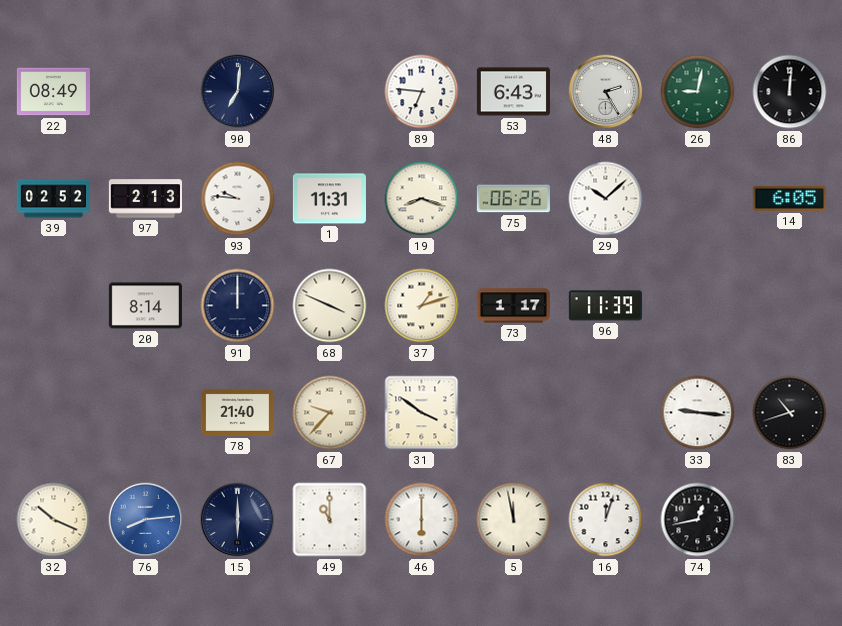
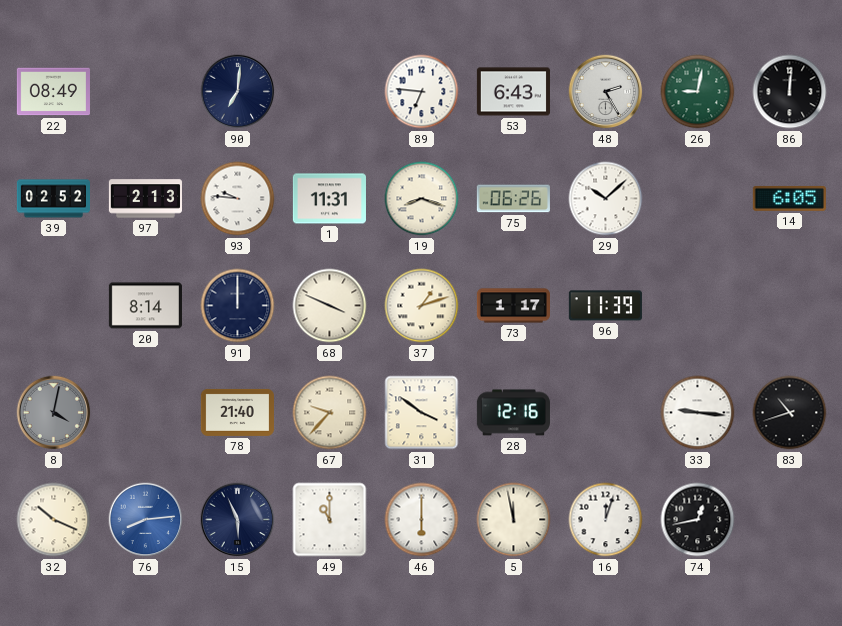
8: none -> 4:02 (54, 413)
28: none -> 12:16 (513, 413)
15: 6:00 -> 5:56 (238, 520)
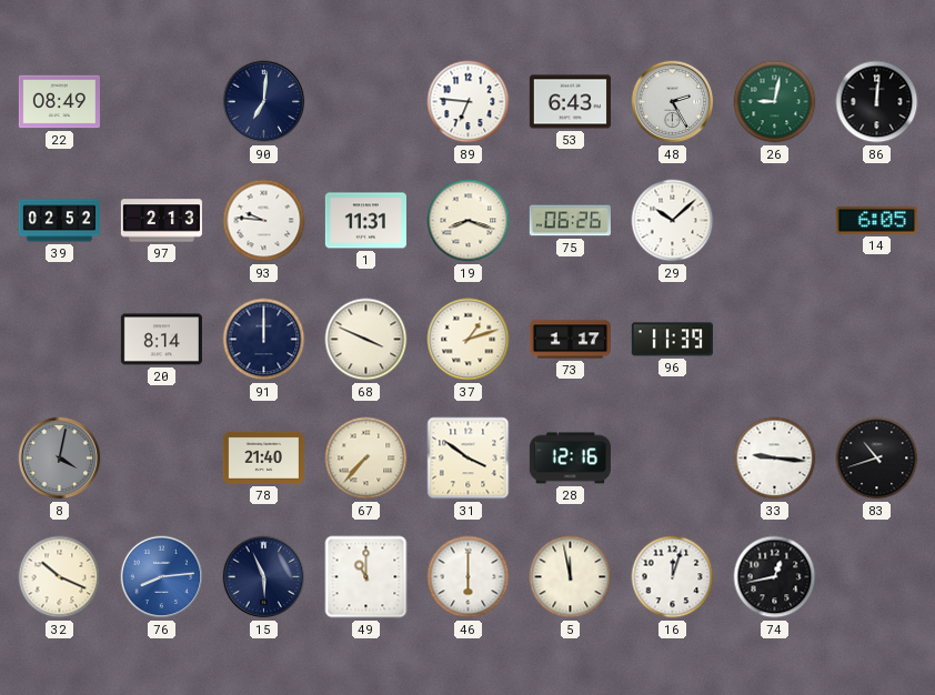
67: 9:37 -> 7:37 (366, 459)
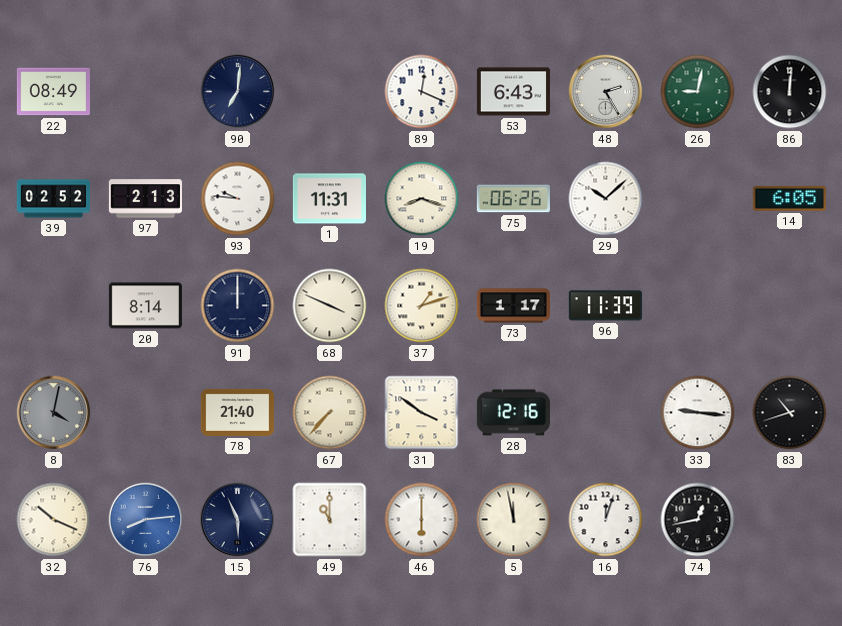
89: 6:46 -> 12:19 (422, 92)
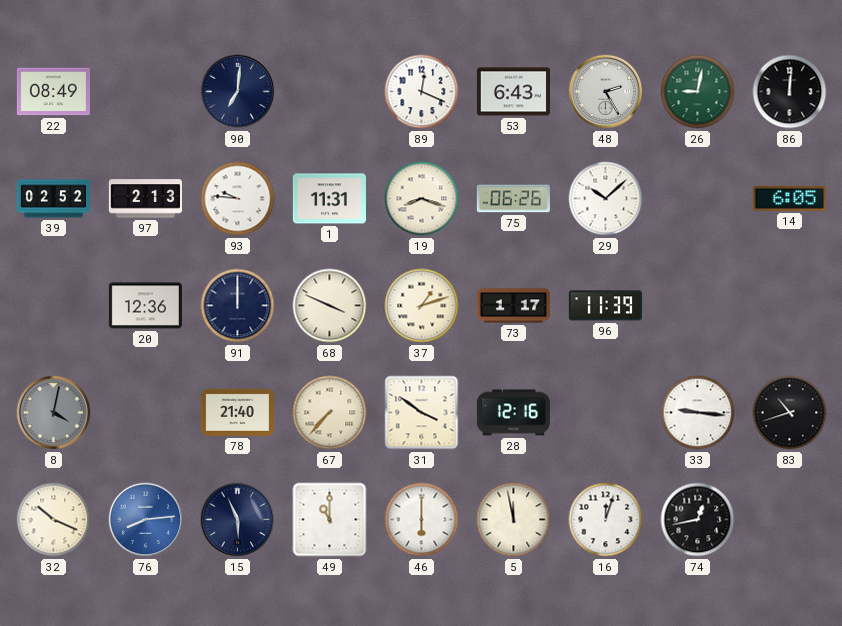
20: 8:14 -> 12:36 (145, 306)
